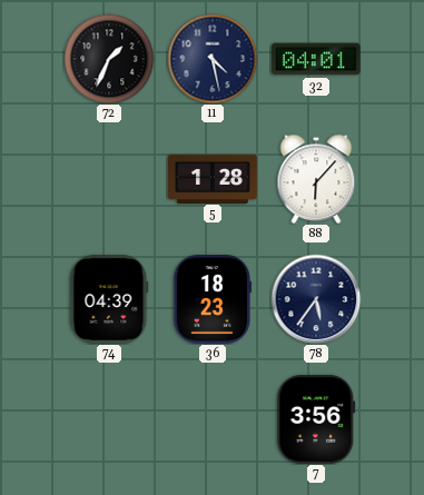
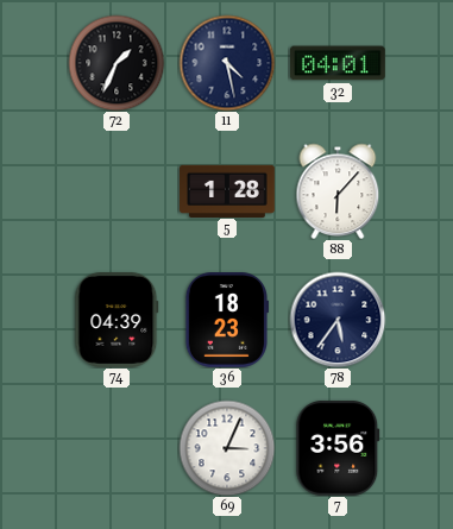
69: none -> 3:04 (227, 448)
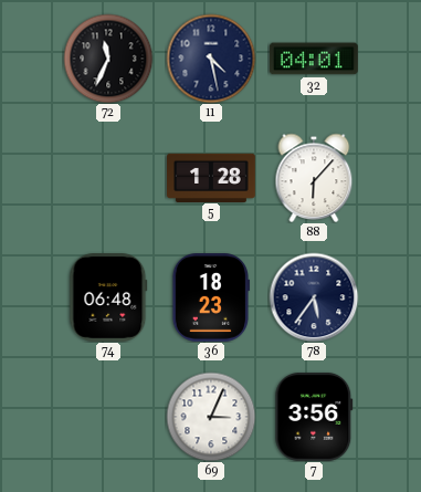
72: 1:34 -> 11:34 (108, 59)
74: 04:39 -> 06:48 (108, 299)
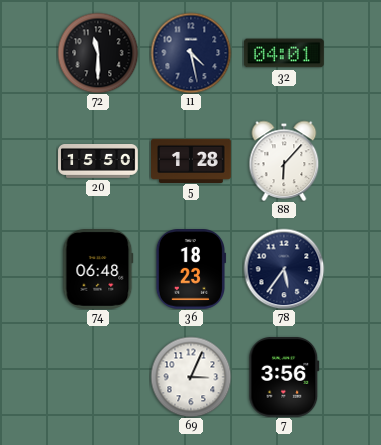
72: 11:34 -> 11:30 (98, 53)
20: none -> 15:50 (98, 162)
